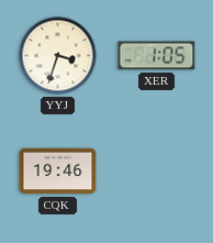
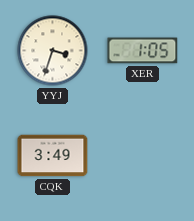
CQK: 19:46 -> 3:49 (53, 156)
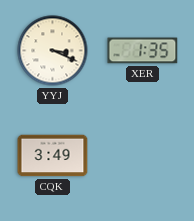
YYJ: 3:33 -> 3:19 (53, 51)
XER: 1:05 -> 1:35 (143, 51)
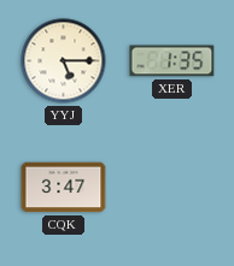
YYJ: 3:19 -> 5:15 (64, 61)
CQK: 3:49 -> 3:47 (64, 188)
